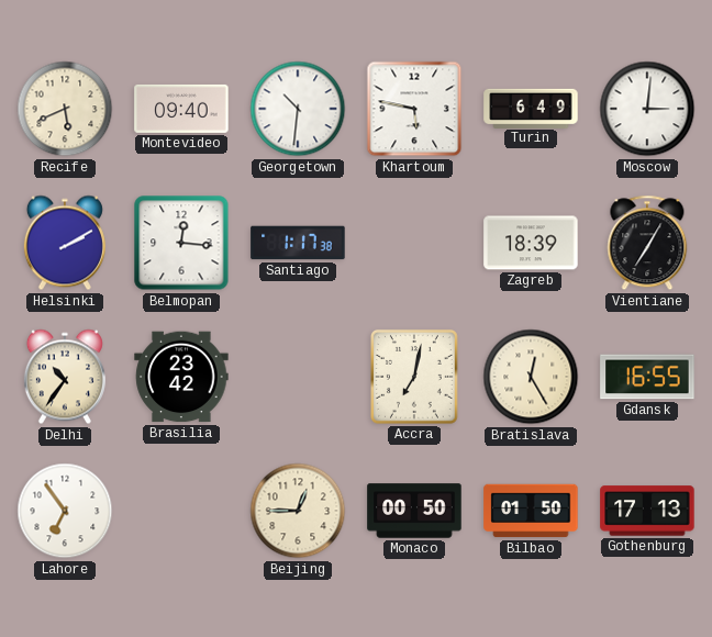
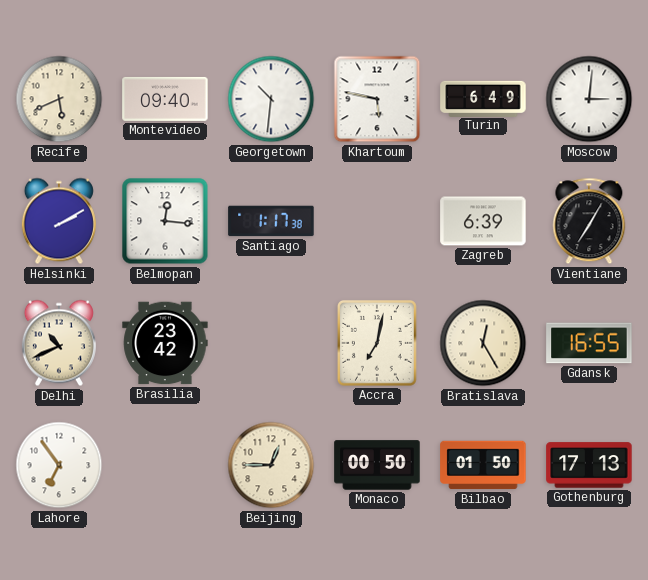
Zagreb: 18:39 -> 6:39 (483, 221)
Delhi: 10:36 -> 10:41 (59, 343)
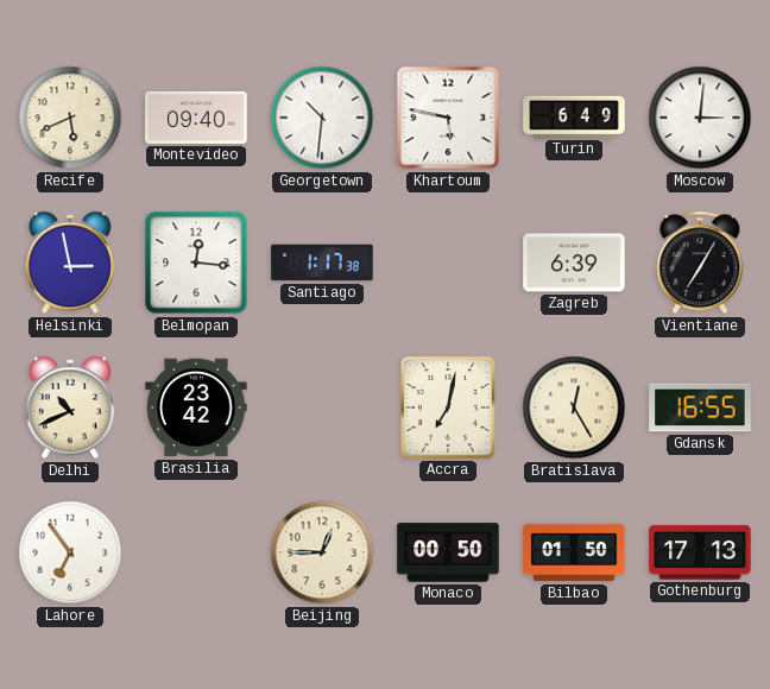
Helsinki: 2:10 -> 2:58 (70, 263)
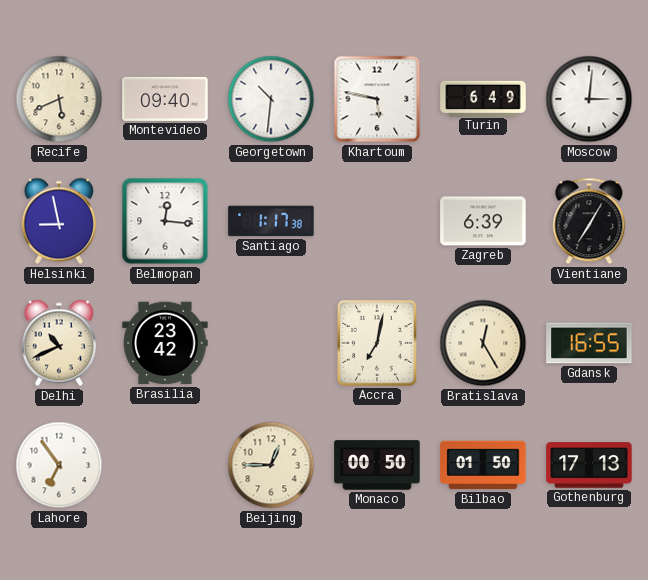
Helsinki: 2:58 -> 8:58 (59, 221)
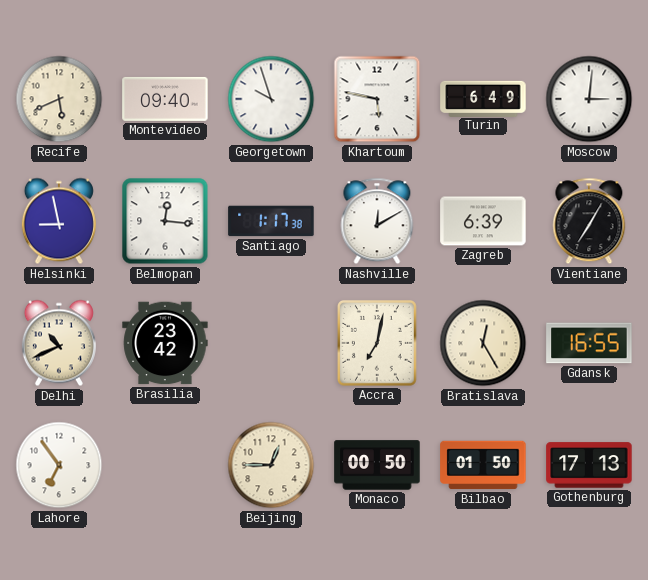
Georgetown: 10:31 -> 9:57 (271, 99)
Nashville: none -> 12:10 (377, 221)
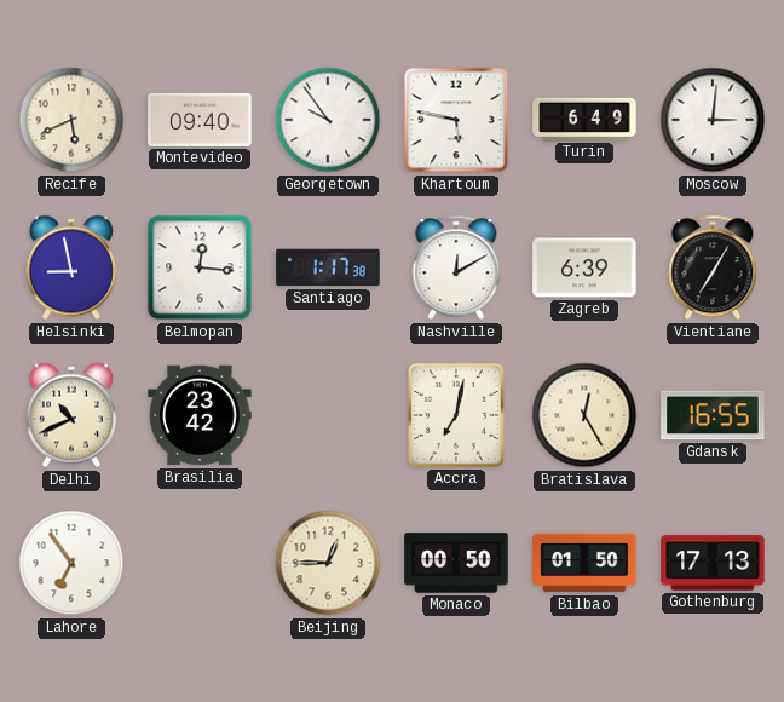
Georgetown: 9:57 -> 9:54 (328, 120)
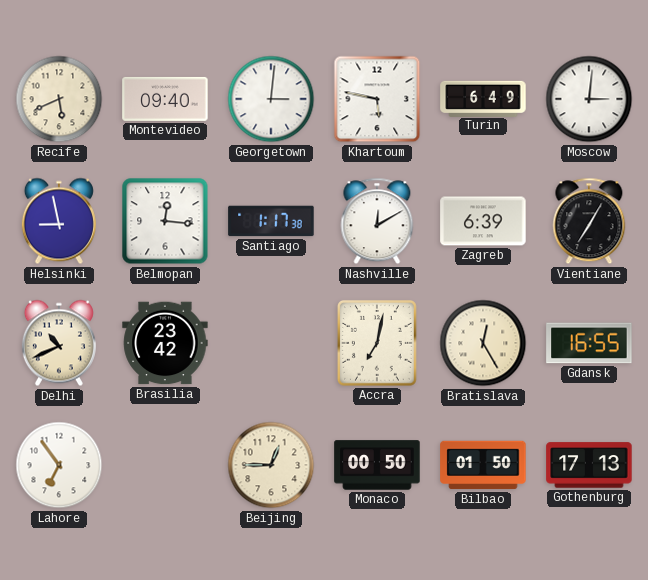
Georgetown: 9:54 -> 3:01 (271, 99)
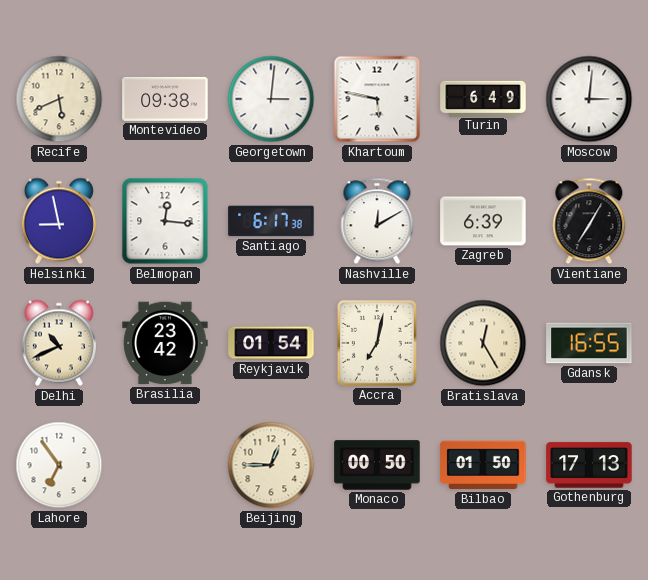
Montevideo: 09:40 -> 09:38 (165, 99)
Santiago: 1:17 -> 6:17 (271, 221)
Reykjavik: none -> 01:54 (271, 343)
